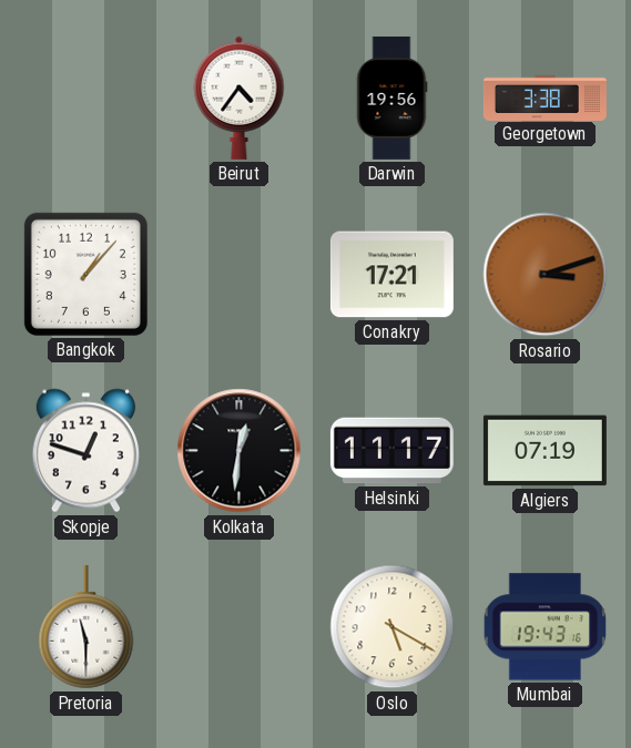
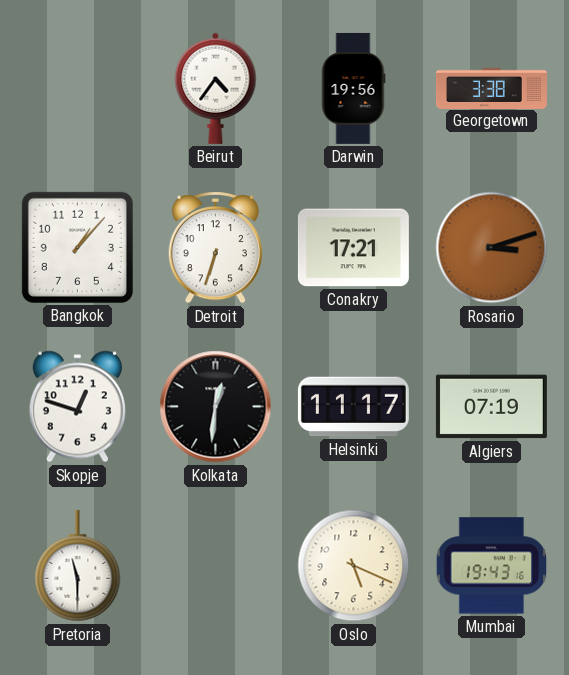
Detroit: none -> 6:33 (215, 248)
Oslo: 5:20 -> 5:19 (354, 566)
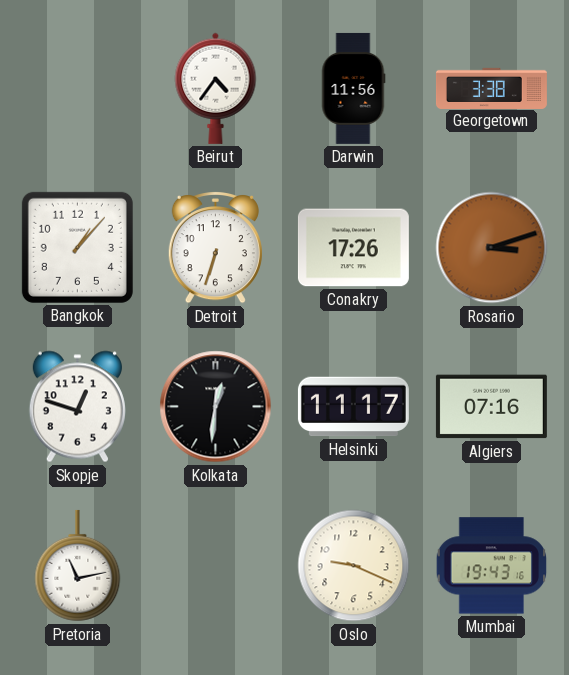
Darwin: 19:56 -> 11:56 (353, 88)
Conakry: 17:21 -> 17:26 (353, 248)
Algiers: 07:19 -> 07:16 (491, 407)
Pretoria: 11:30 -> 11:13 (78, 566)
Oslo: 5:19 -> 9:19 (354, 566)
